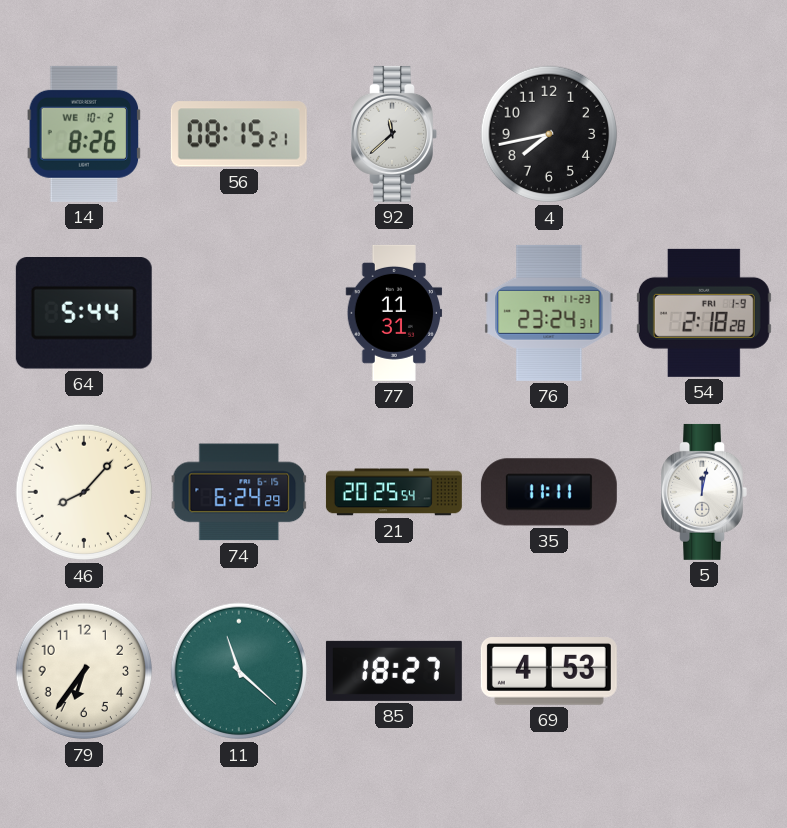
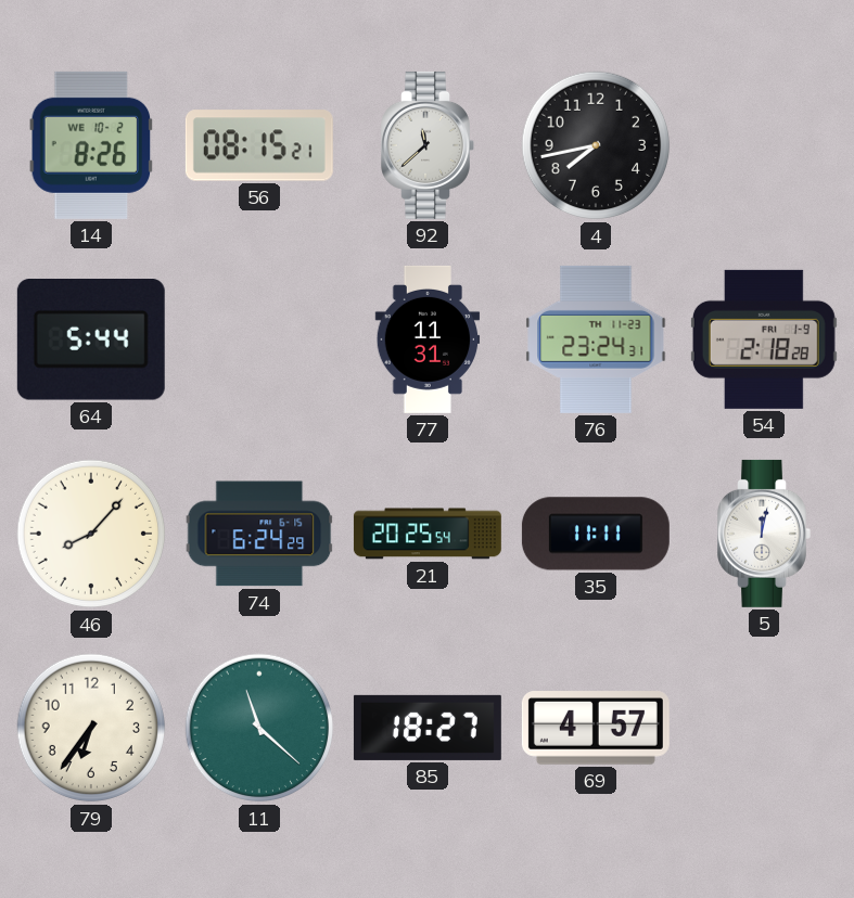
69: 4:53 -> 4:57 (596, 728)
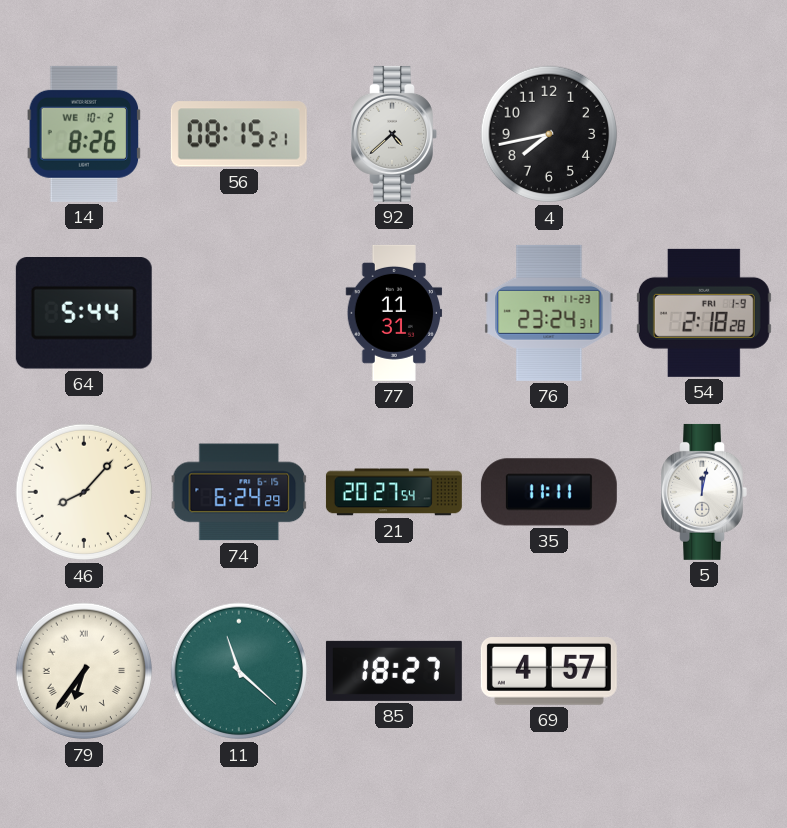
92: 11:38 -> 4:38 (394, 134)
21: 20:25 -> 20:27 (394, 492)
79 numerals: Arabic -> Roman (84, 671)
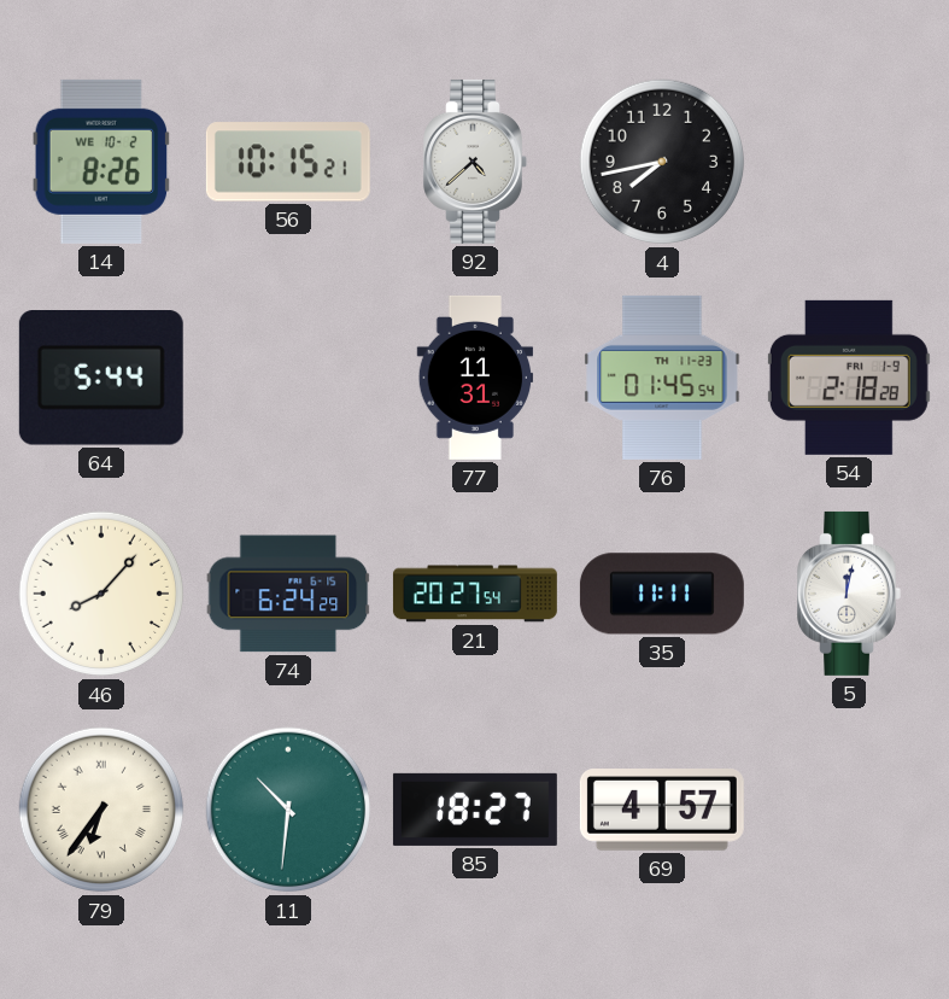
56: 08:15 -> 10:15 (288, 162)
76: 23:24 -> 01:45 (662, 378)
11: 11:22 -> 10:31 (288, 810)
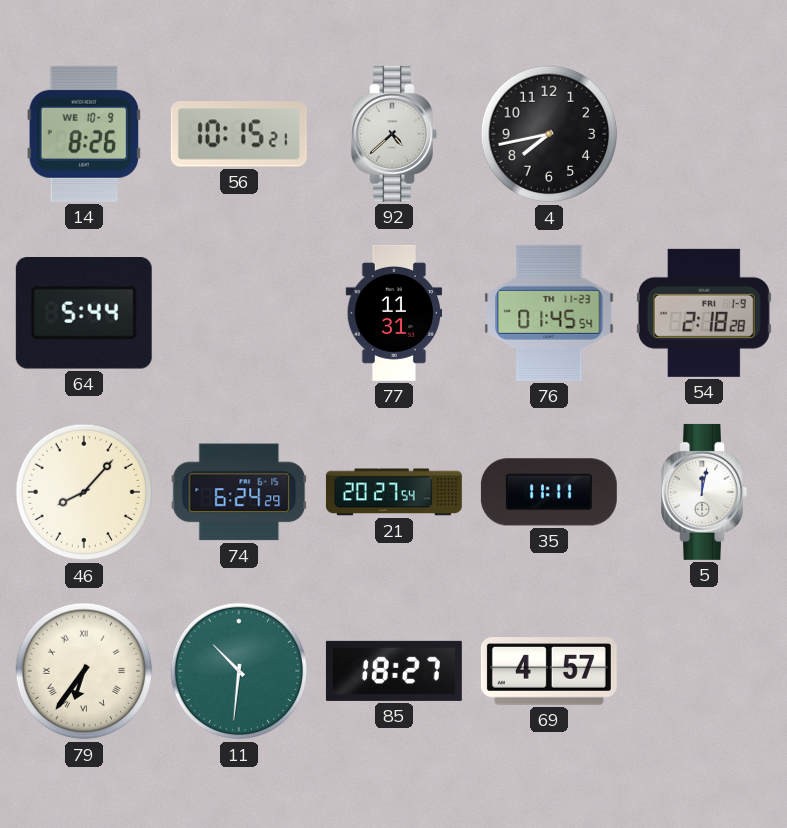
14 date: WE 10-2 -> WE 10-9 (84, 134)
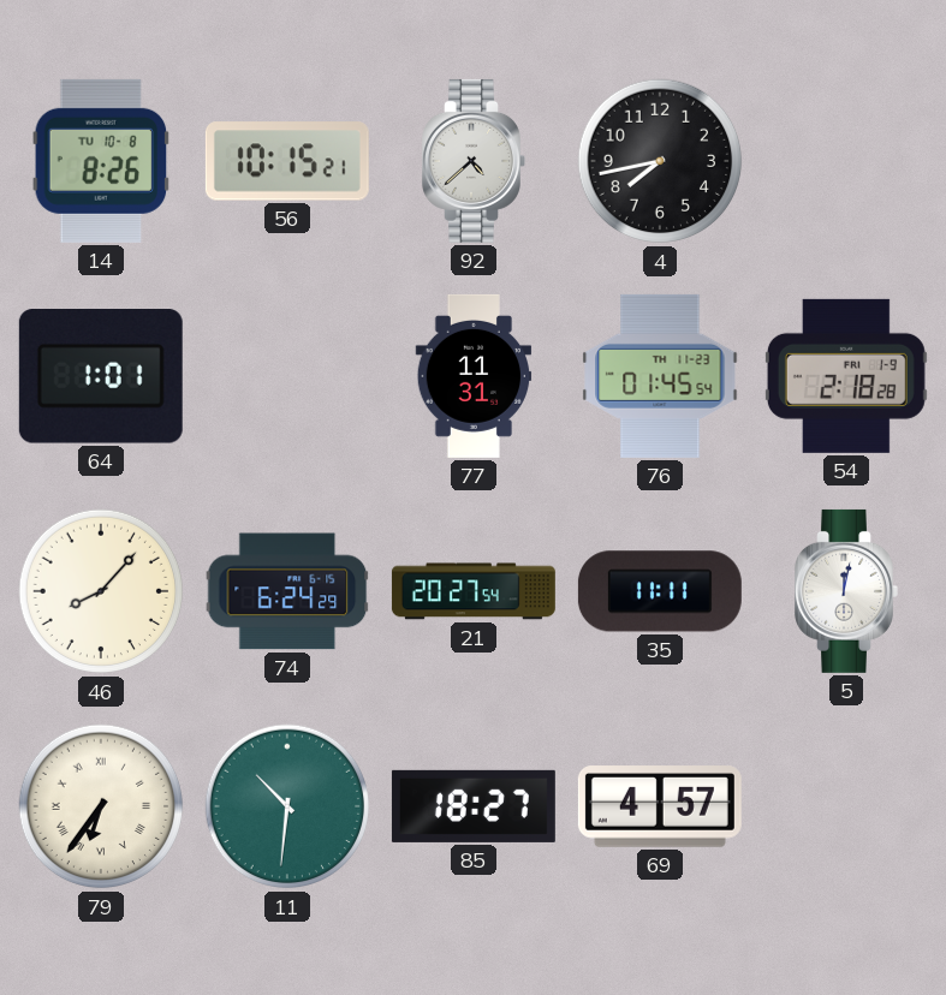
14 date: WE 10-9 -> TU 10-8 (101, 161)
64: 5:44 -> 1:01 (101, 377)
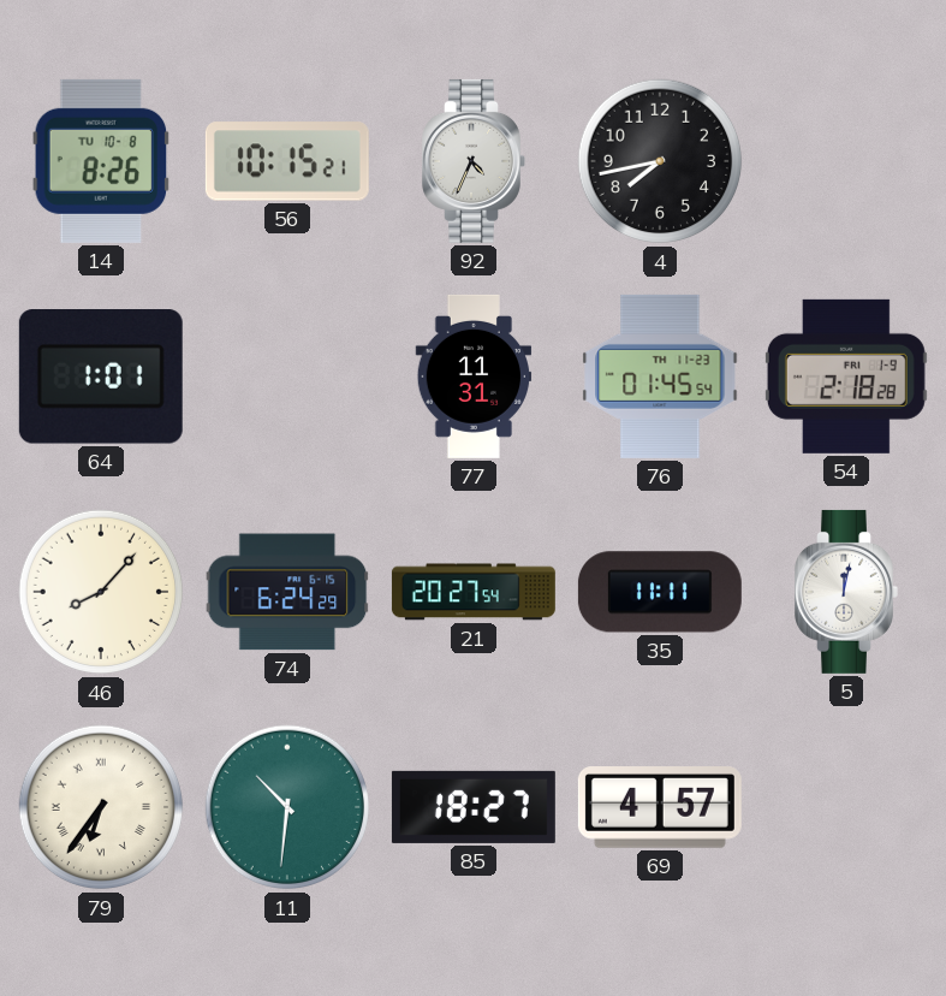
92: 4:38 -> 4:34 (474, 161)
